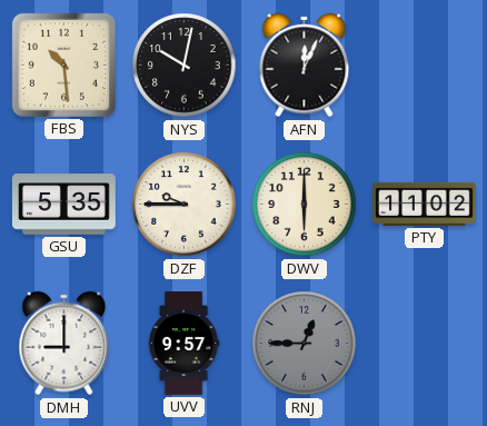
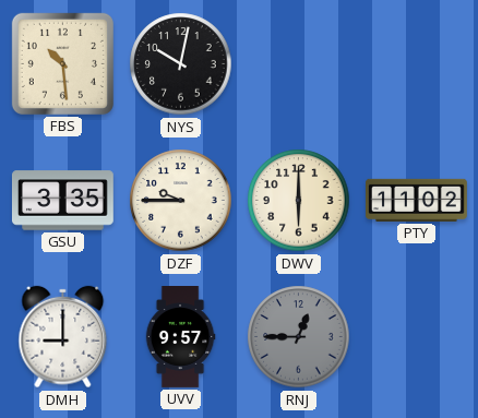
AFN: 12:04 -> none (305, 66)
GSU: 5:35 -> 3:35 (63, 201)
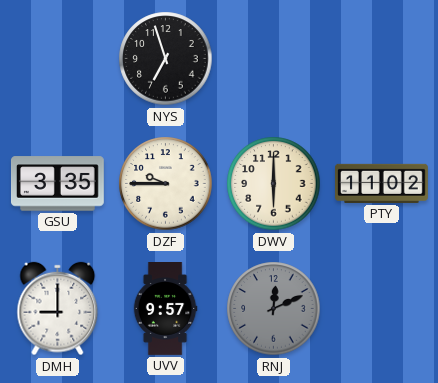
FBS: 10:29 -> none (62, 63)
NYS: 10:02 -> 6:57 (166, 59)
RNJ: 12:45 -> 12:11 (274, 309)
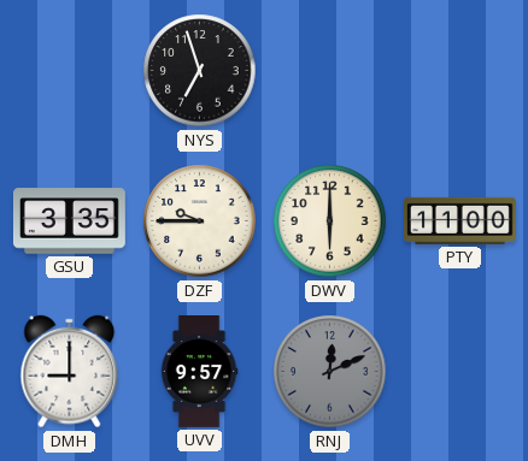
PTY: 11:02 -> 11:00 (460, 220)
